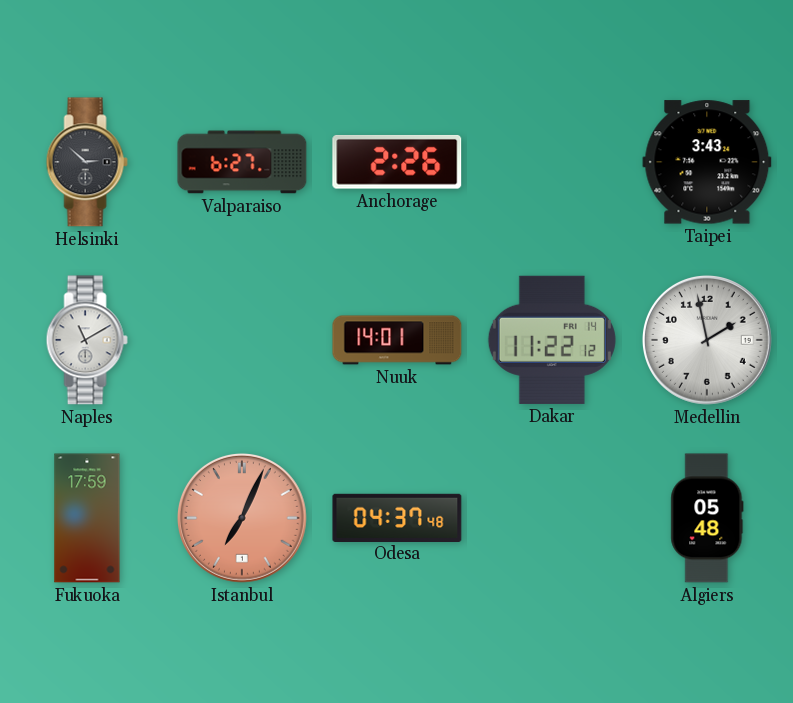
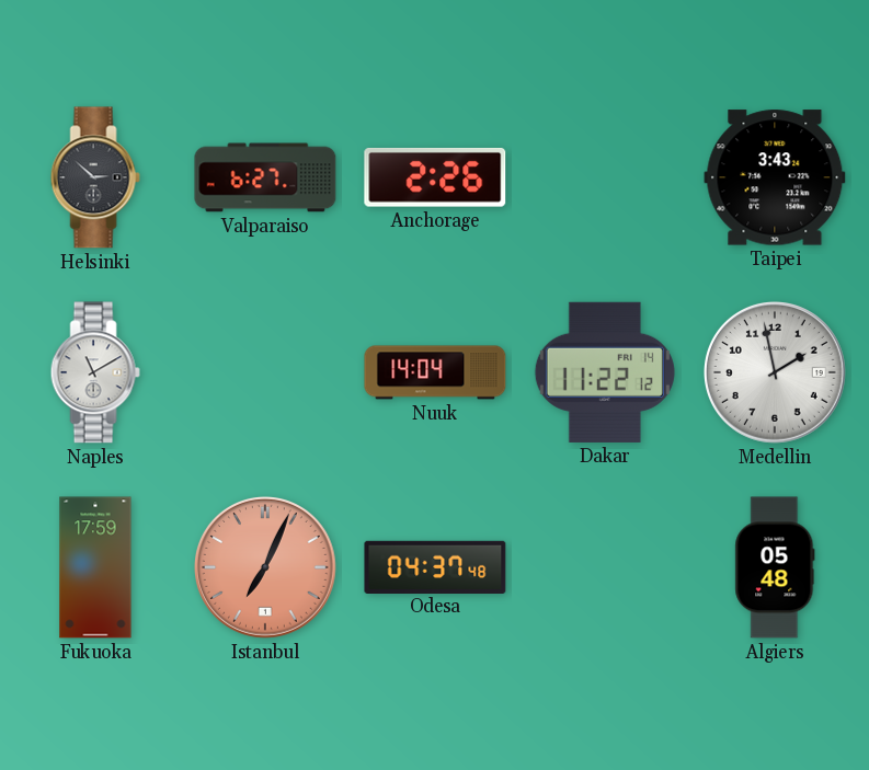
Nuuk: 14:01 -> 14:04 (435, 372)
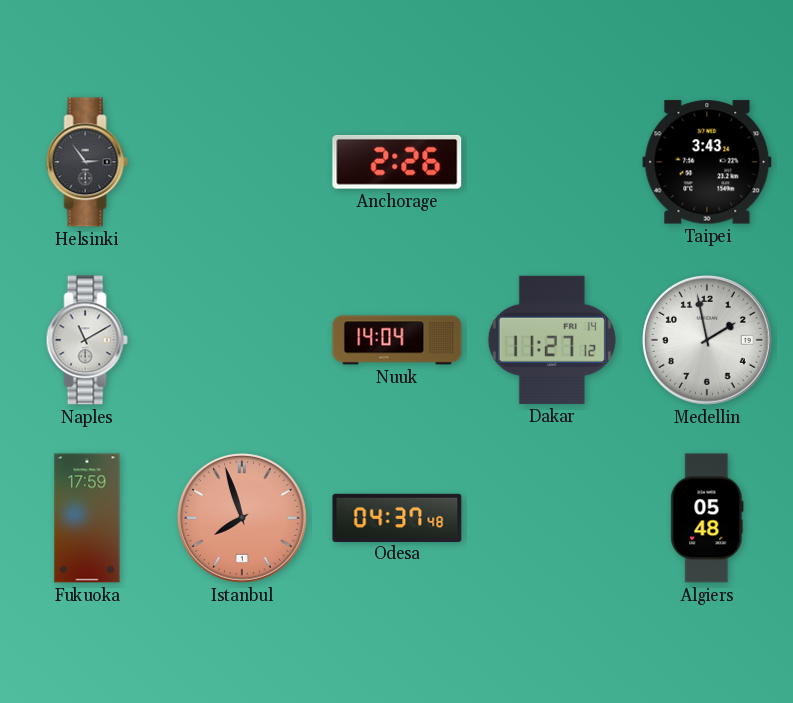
Helsinki: 2:52 -> 2:54 (87, 162)
Valparaiso: 6:27 -> none (265, 177)
Dakar: 11:22 -> 11:27 (552, 340)
Istanbul: 7:04 -> 7:57 (242, 518)
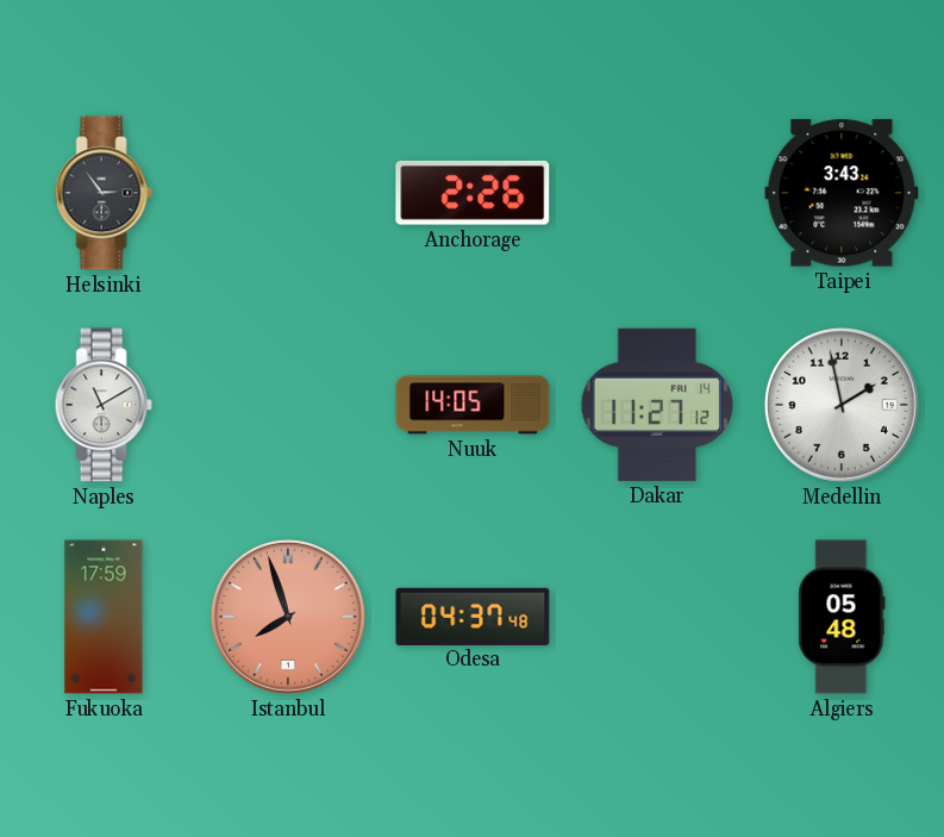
Nuuk: 14:04 -> 14:05 (473, 405)
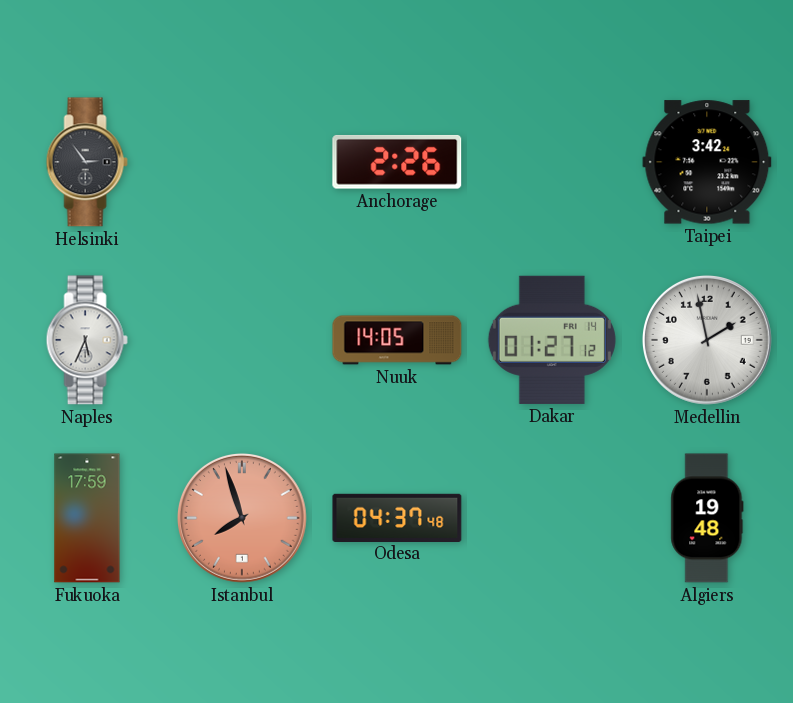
Taipei: 3:43 -> 3:42 (707, 162)
Naples: 11:10 -> 5:34 (87, 340)
Dakar: 11:27 -> 01:27 (552, 340)
Algiers: 05:48 -> 19:48 (707, 518)
